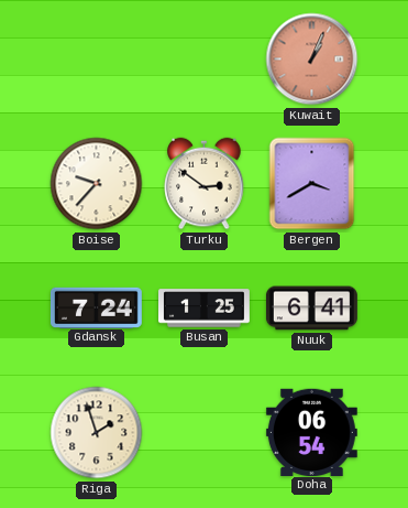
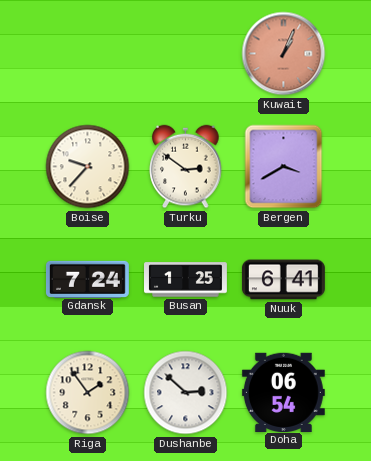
Riga: 1:57 -> 1:54 (88, 393)
Dushanbe: none -> 2:52 (186, 393)
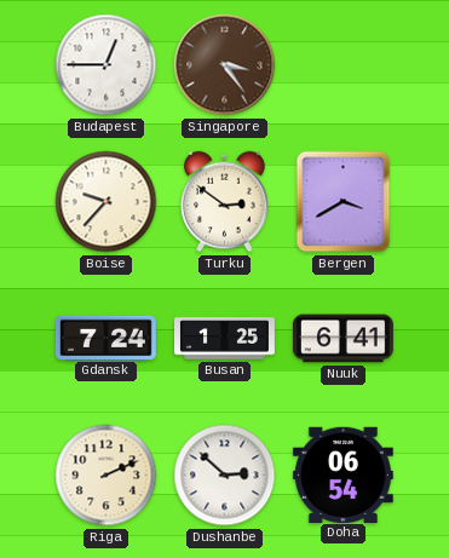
Budapest: none -> 12:45 (107, 65)
Singapore: none -> 3:24 (225, 65)
Kuwait: 1:04 -> none (284, 54)
Riga: 1:54 -> 2:11 (107, 476)
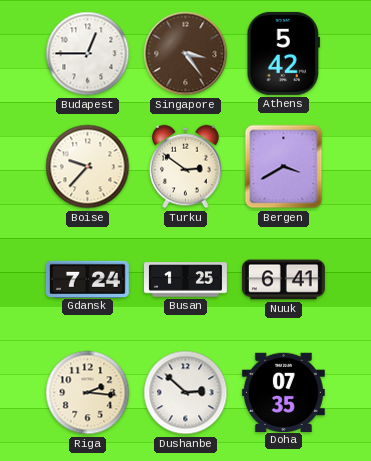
Athens: none -> 5:42 (284, 53)
Riga: 2:11 -> 2:16 (88, 393)
Doha: 06:54 -> 07:35 (283, 392)
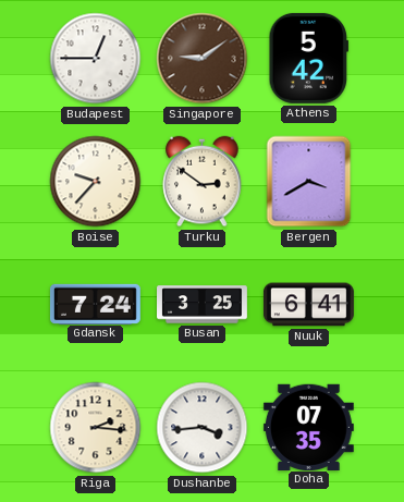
Singapore: 3:24 -> 9:09 (203, 59)
Busan: 1:25 -> 3:25 (203, 305)
Dushanbe: 2:52 -> 3:44 (203, 428)
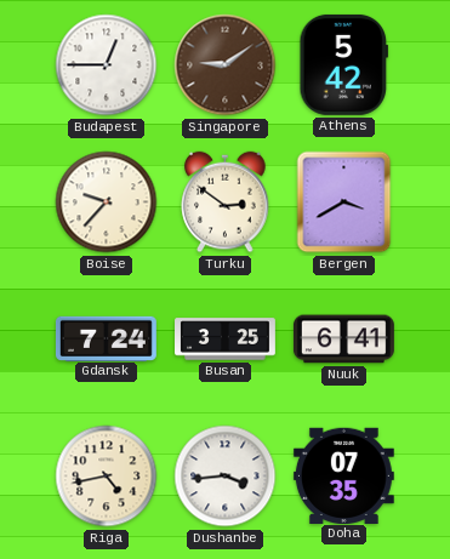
Riga: 2:16 -> 4:43 (107, 477)
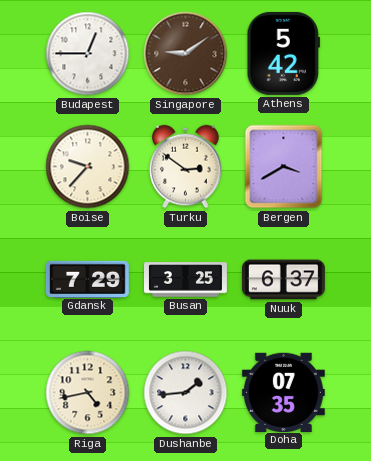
Gdansk: 7:24 -> 7:29 (87, 279)
Nuuk: 6:41 -> 6:37 (283, 280)
Dushanbe: 3:44 -> 1:44 (186, 393)
